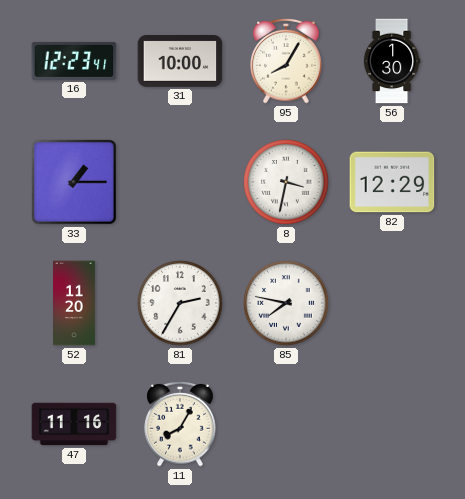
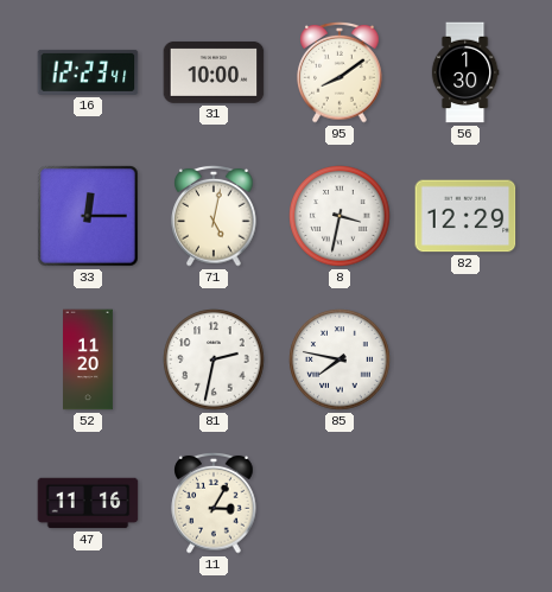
95: 8:05 -> 8:09 (340, 72)
33: 1:15 -> 12:15 (88, 216)
71: none -> 5:02 (214, 216)
81: 2:35 -> 2:32 (214, 359)
11: 8:05 -> 3:05 (214, 503)
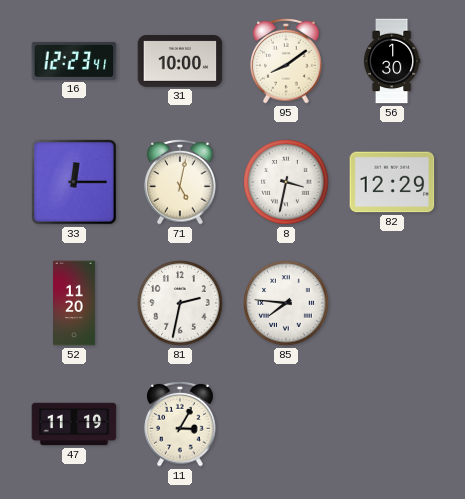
85: 7:47 -> 7:46 (286, 303)
47: 11:16 -> 11:19 (74, 424)
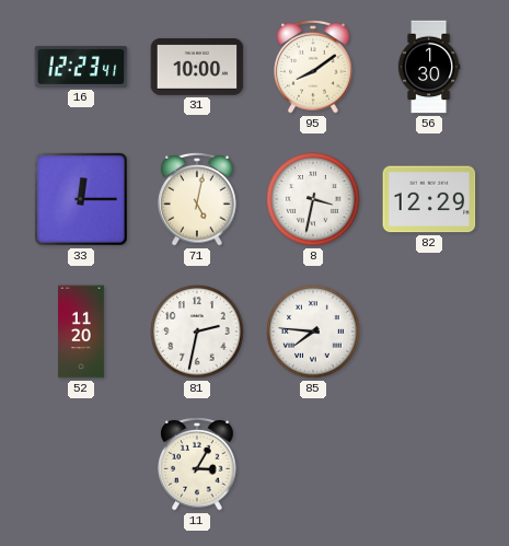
47: 11:19 -> none (74, 424)
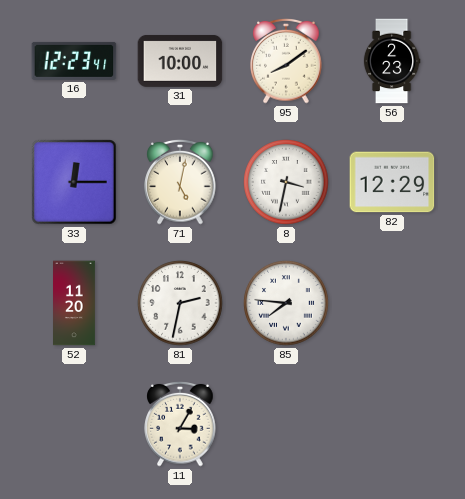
56: 1:30 -> 2:23 (392, 61)
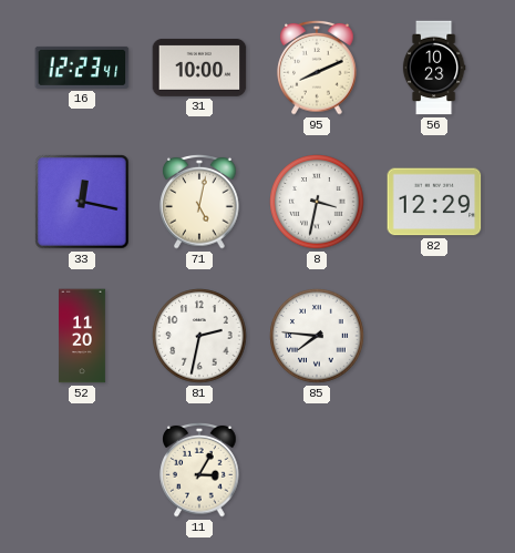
95: 8:09 -> 8:11 (317, 68)
56: 2:23 -> 10:23 (434, 68)
33: 12:15 -> 12:17 (82, 202)
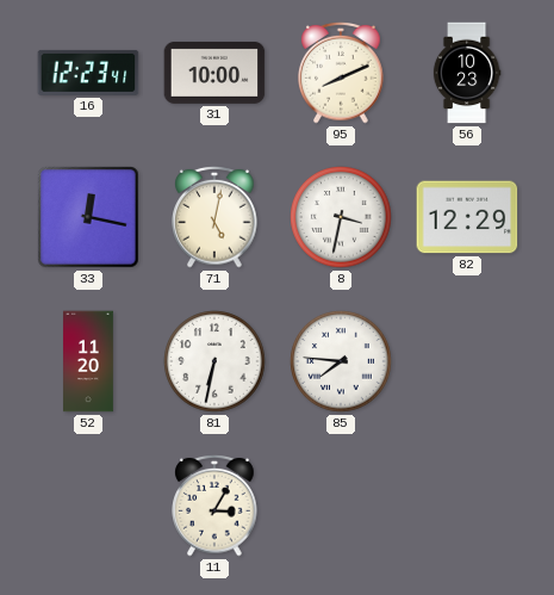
81: 2:32 -> 6:32 (214, 361)
